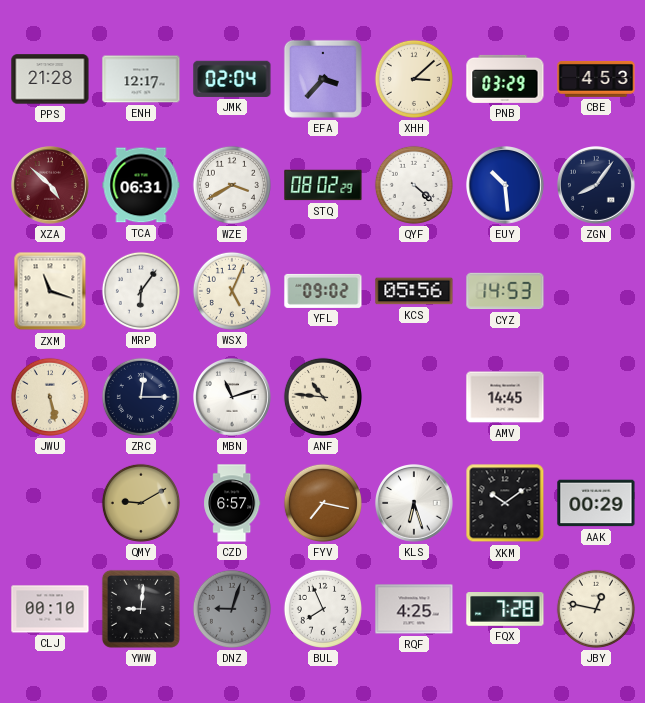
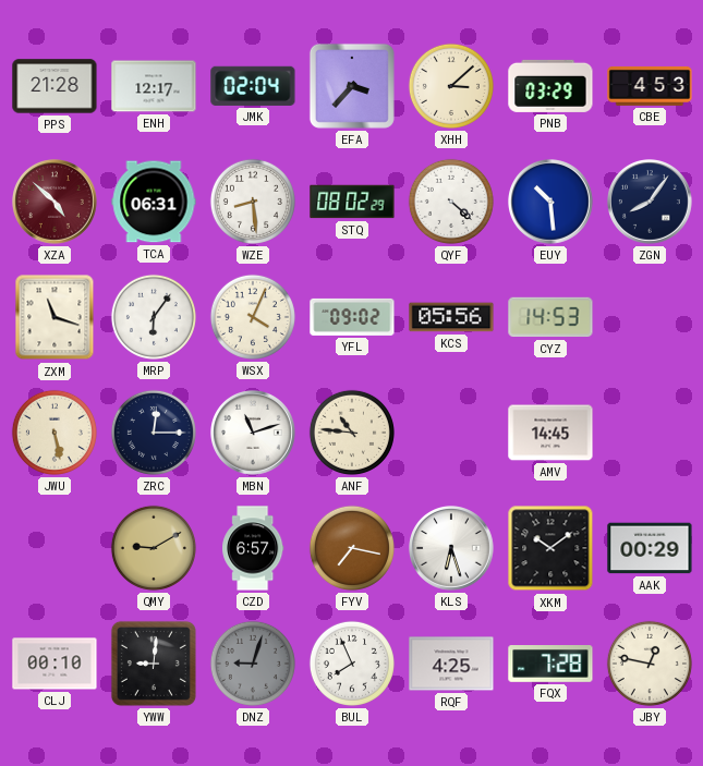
WZE: 3:40 -> 8:29 (253, 202)
WSX: 5:04 -> 4:04 (253, 317)
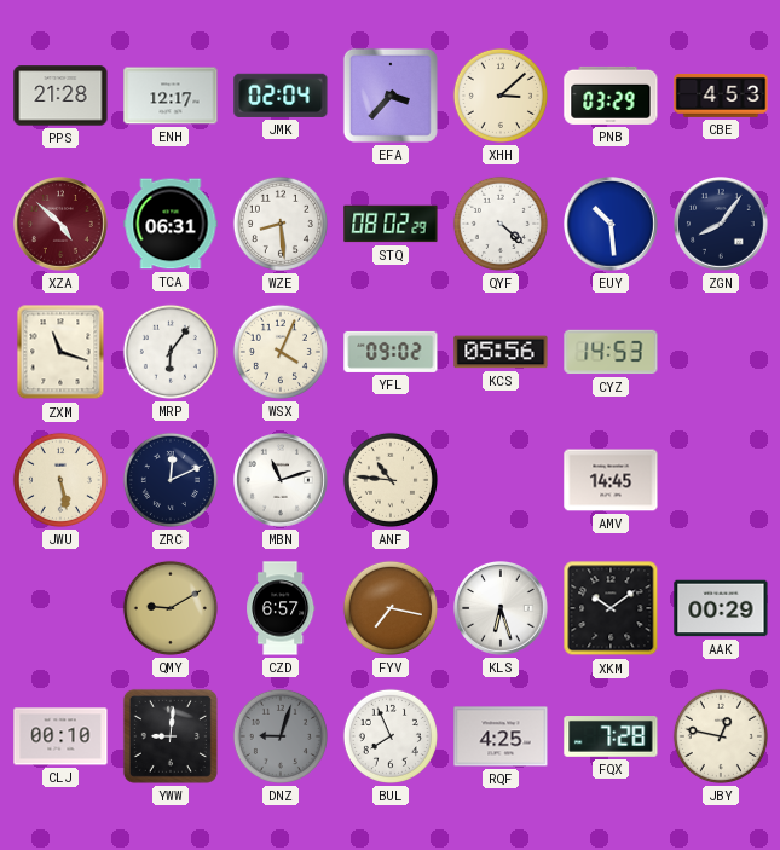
ZRC: 12:15 -> 12:11 (171, 480)
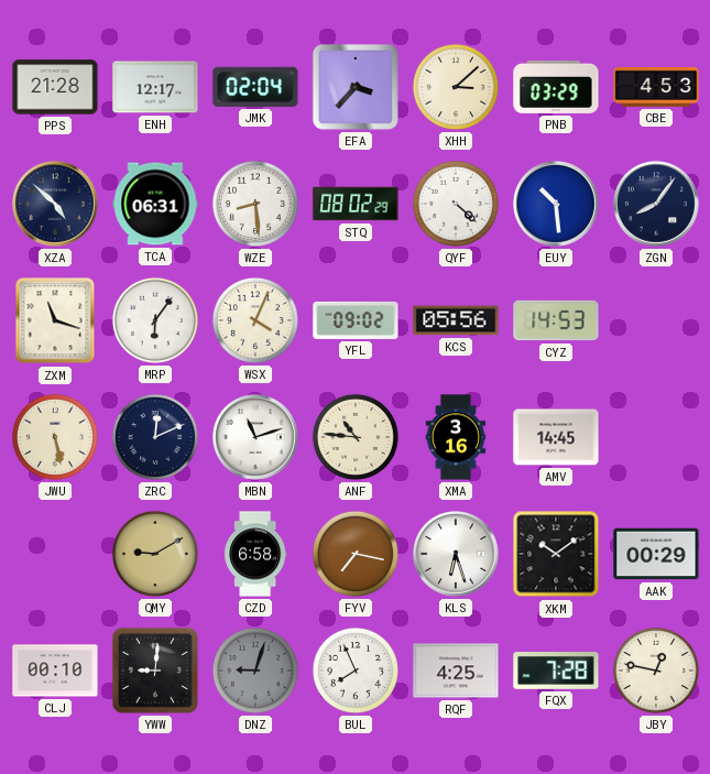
XZA dial: burgundy -> navy (56, 205)
XMA: none -> 3:16 (456, 437)
CZD: 6:57 -> 6:58 (255, 554)
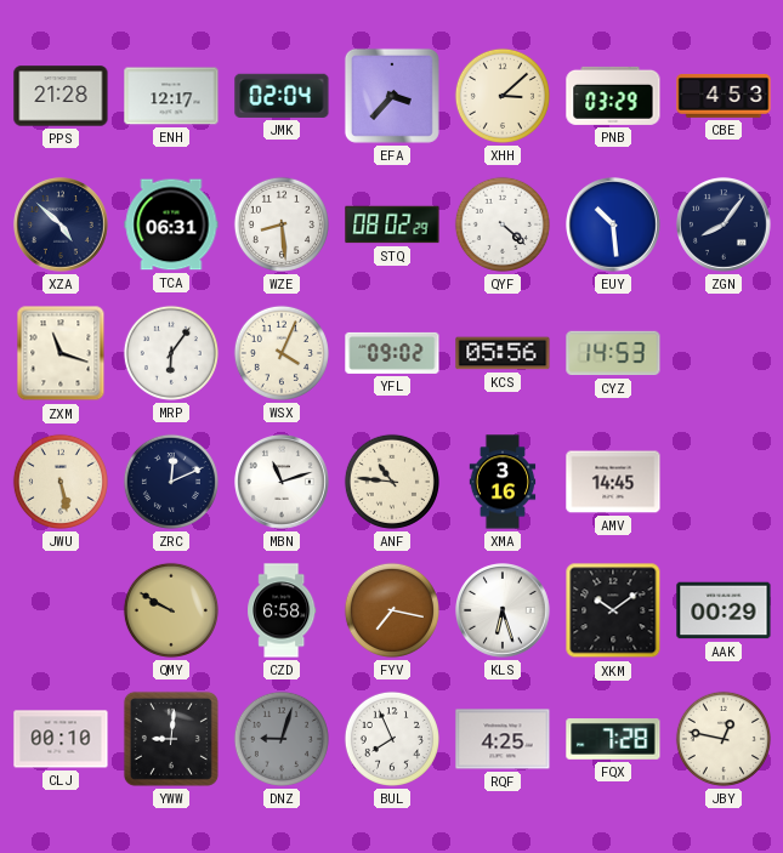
QMY: 9:10 -> 9:50 (171, 610)
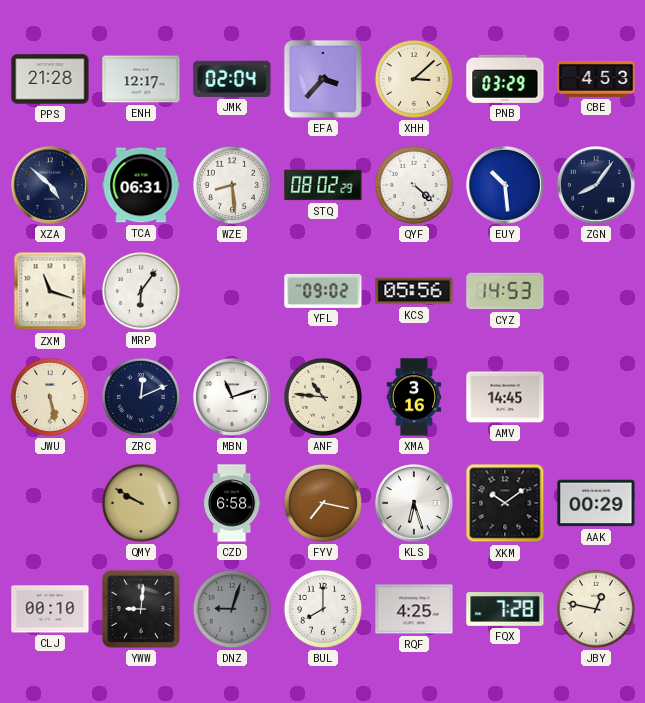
WSX: 4:04 -> none (282, 353)
BUL: 7:56 -> 8:00 (323, 609)
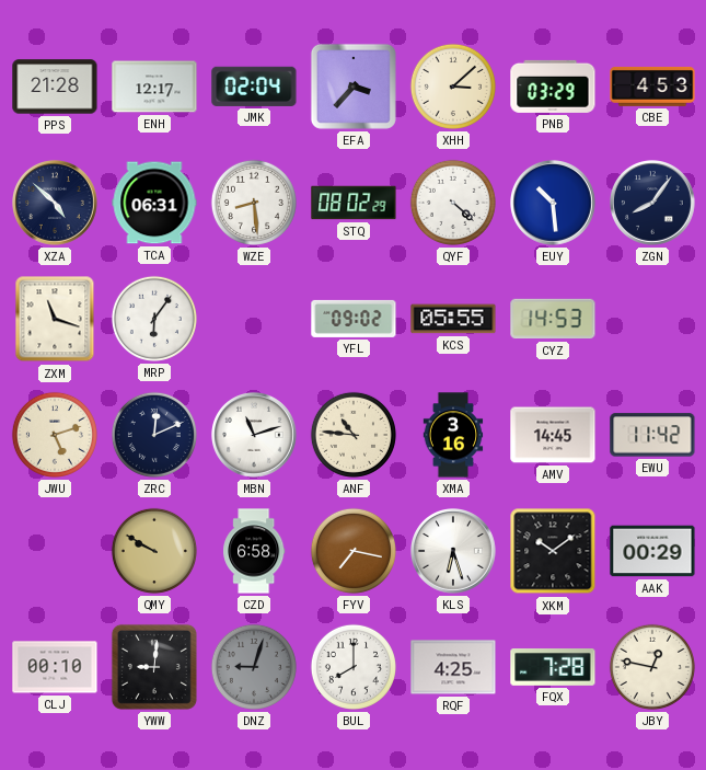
KCS: 05:56 -> 05:55 (453, 319)
JWU: 5:28 -> 5:12 (55, 435)
EWU: none -> 11:42 (652, 435)
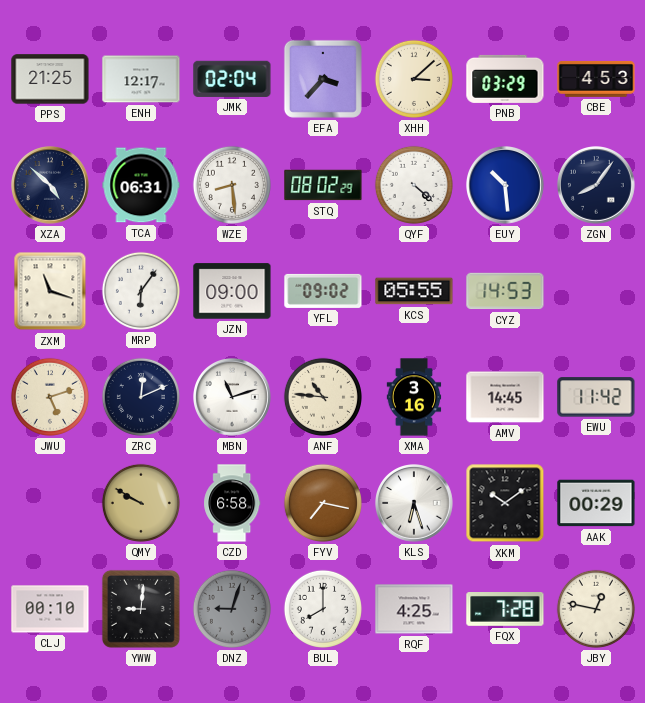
PPS: 21:28 -> 21:25 (50, 79)
JZN: none -> 09:00 (232, 291)
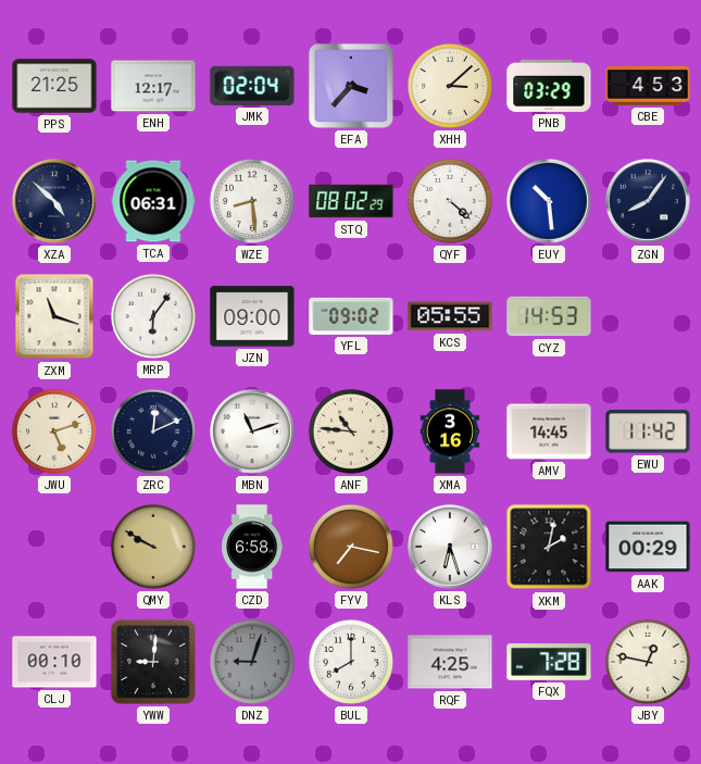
XKM: 10:09 -> 2:02 (549, 547)
